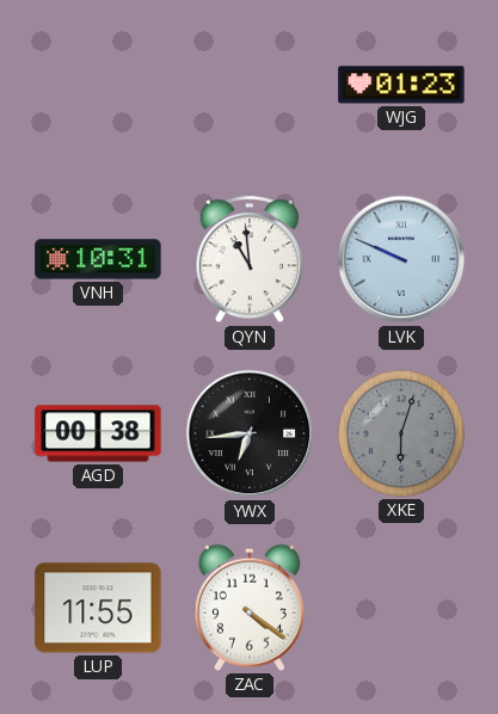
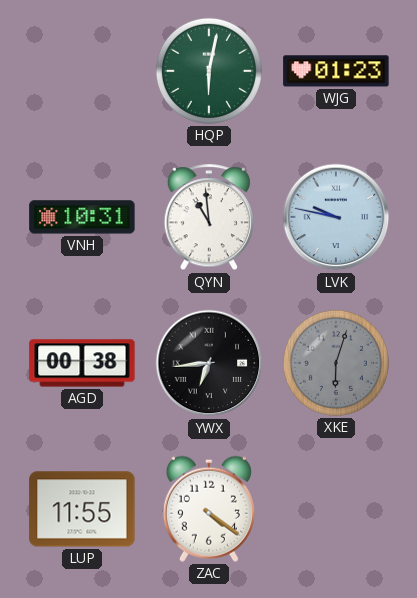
HQP: none -> 6:02 (209, 71)
LVK: 9:49 -> 9:47 (336, 217)
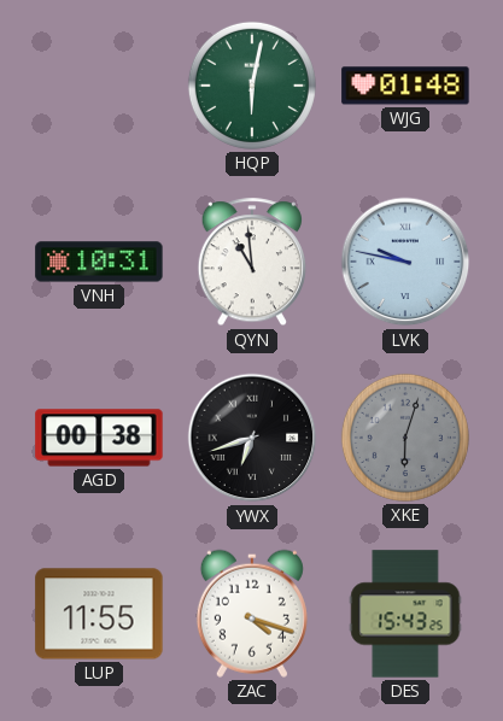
WJG: 01:23 -> 01:48 (405, 86)
YWX: 6:44 -> 6:42 (252, 438)
ZAC: 4:21 -> 4:18 (252, 614)
DES: none -> 15:43 (405, 614)
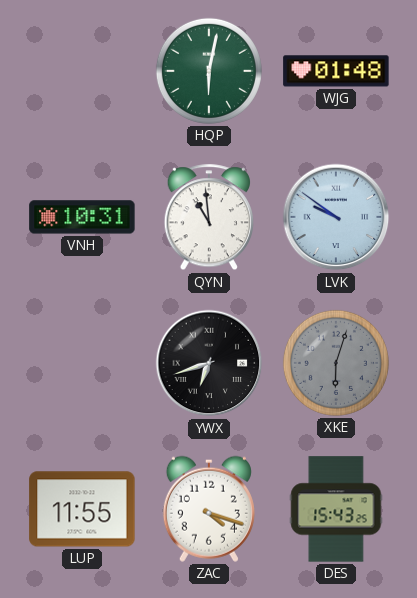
LVK: 9:47 -> 9:51 (336, 217)
AGD: 00:38 -> none (99, 438)
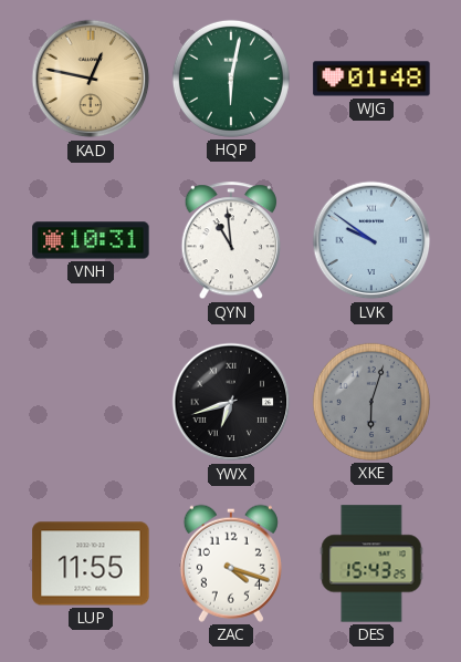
KAD: none -> 12:47 (91, 79)
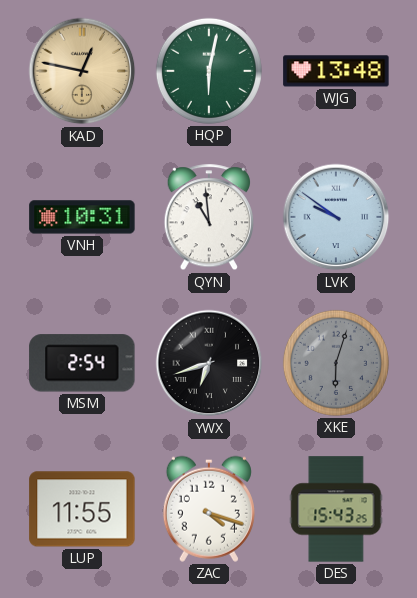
WJG: 01:48 -> 13:48 (336, 71)
MSM: none -> 2:54 (82, 363)
